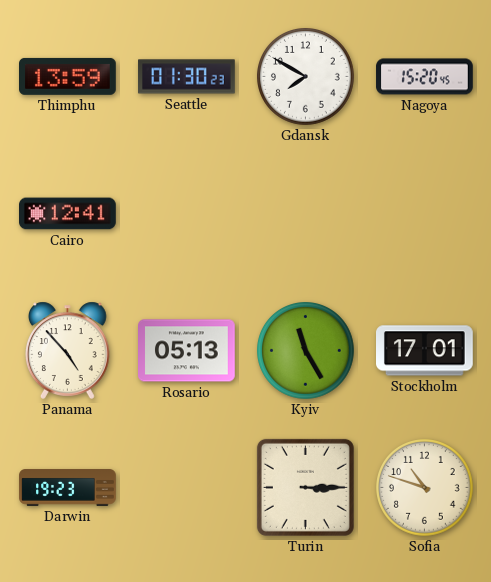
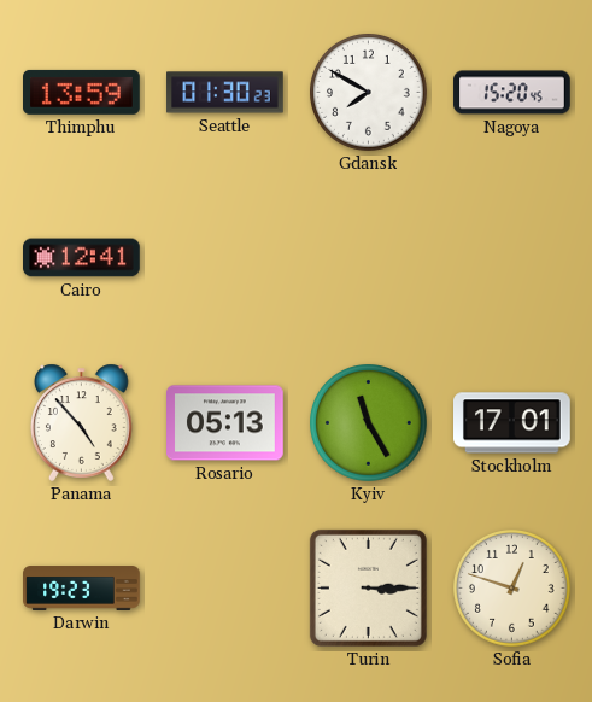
Sofia: 10:48 -> 12:48 (512, 589)
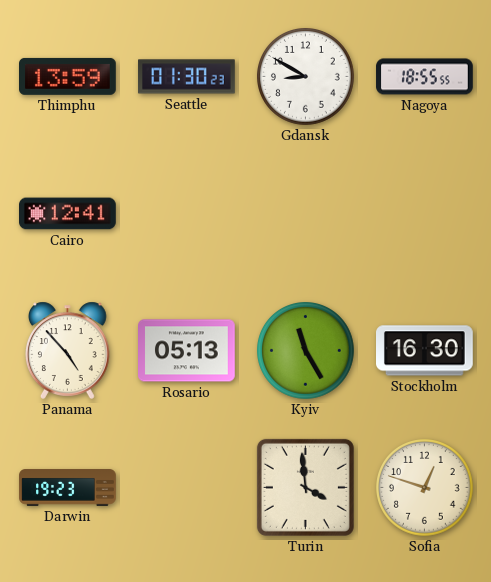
Gdansk: 7:50 -> 8:50 (306, 77)
Nagoya: 15:20 -> 18:55 (425, 77)
Stockholm: 17:01 -> 16:30 (425, 351)
Turin: 3:15 -> 3:59 (305, 487)
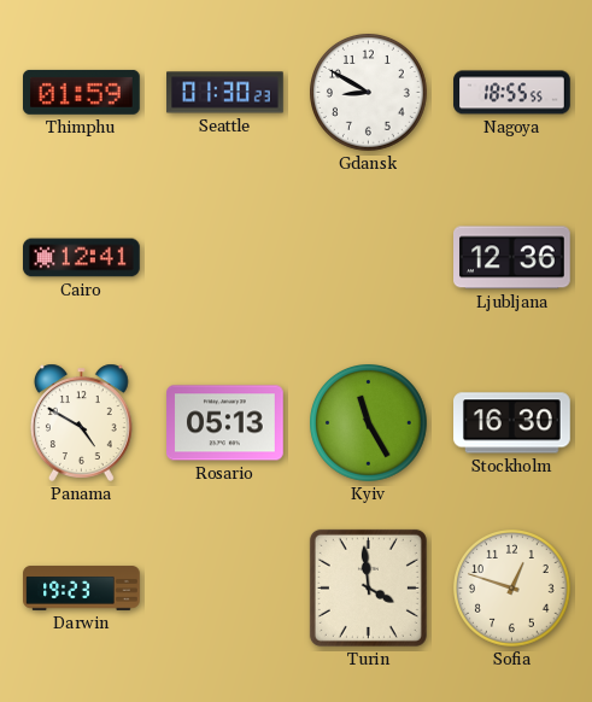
Thimphu: 13:59 -> 01:59 (82, 92)
Ljubljana: none -> 12:36 (512, 258)
Panama: 4:53 -> 4:50 (81, 422)
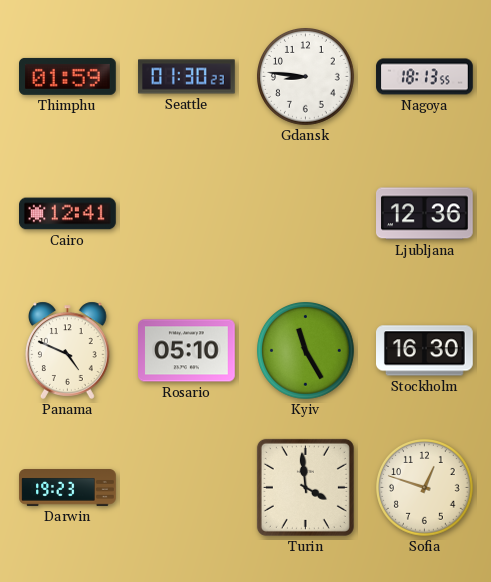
Gdansk: 8:50 -> 8:46 (306, 77)
Nagoya: 18:55 -> 18:13 (425, 77)
Panama: 4:50 -> 4:49 (67, 350)
Rosario: 05:13 -> 05:10 (187, 351)
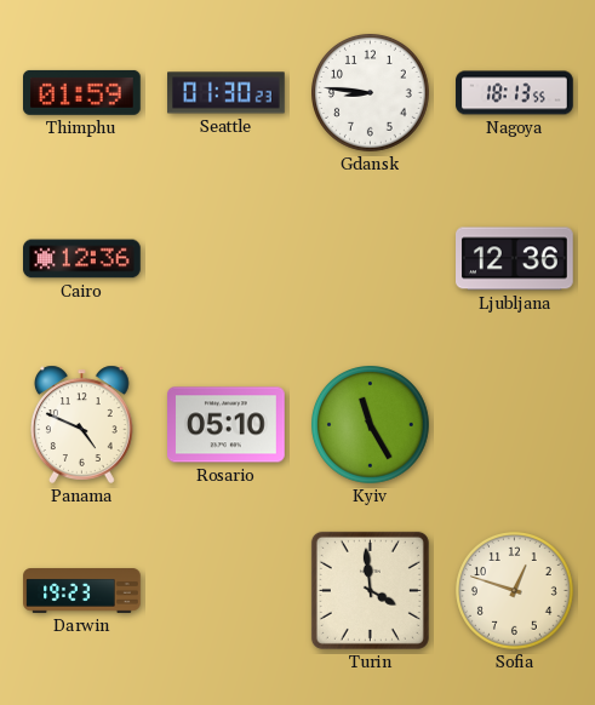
Cairo: 12:41 -> 12:36 (82, 259)
Stockholm: 16:30 -> none (425, 351)
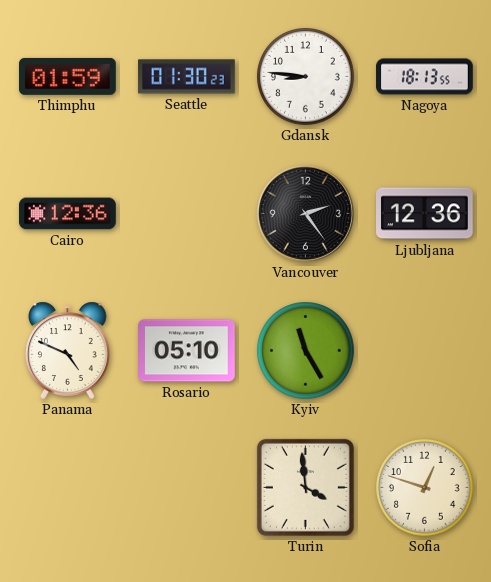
Vancouver: none -> 2:24 (305, 213)
Darwin: 19:23 -> none (82, 591)
